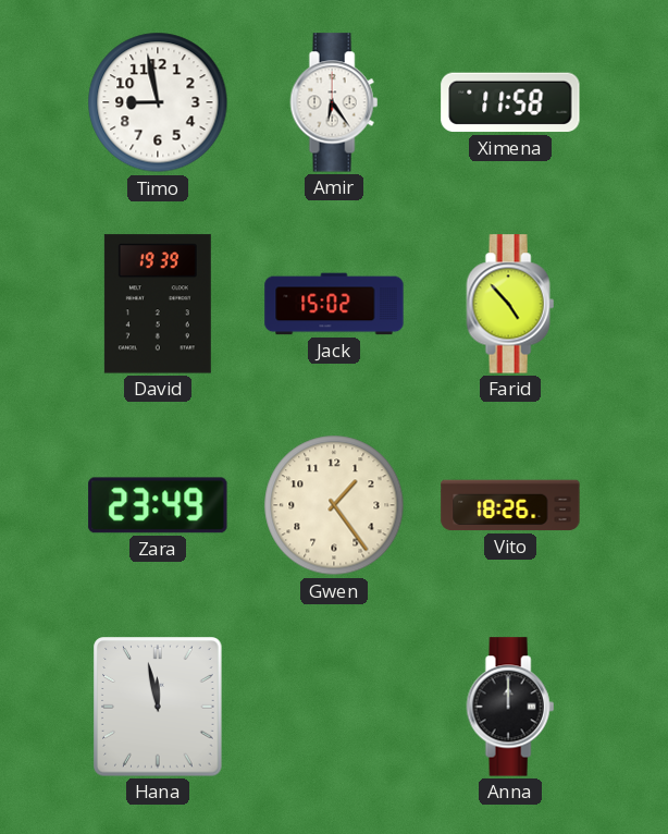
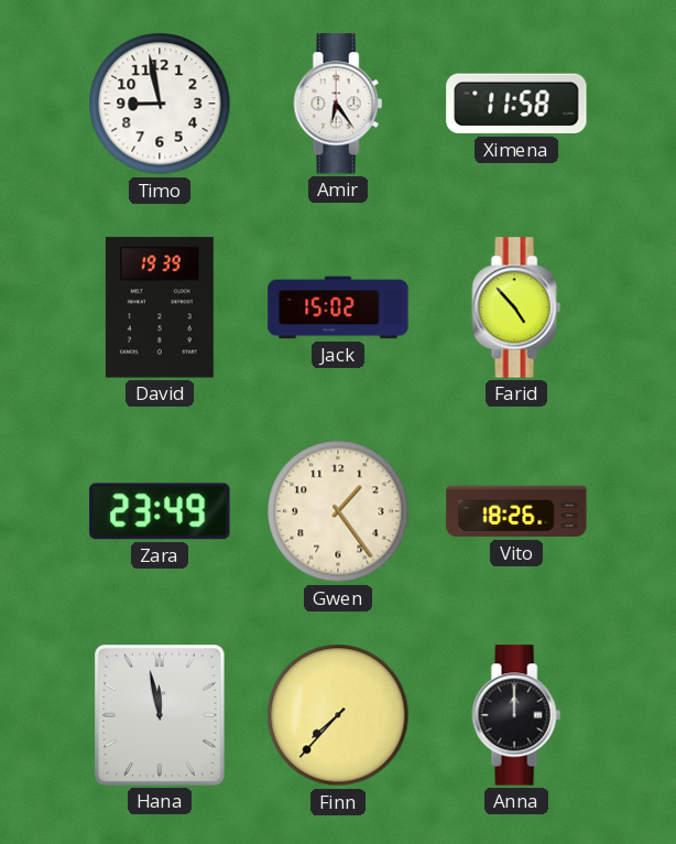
Finn: none -> 7:37 (338, 715)
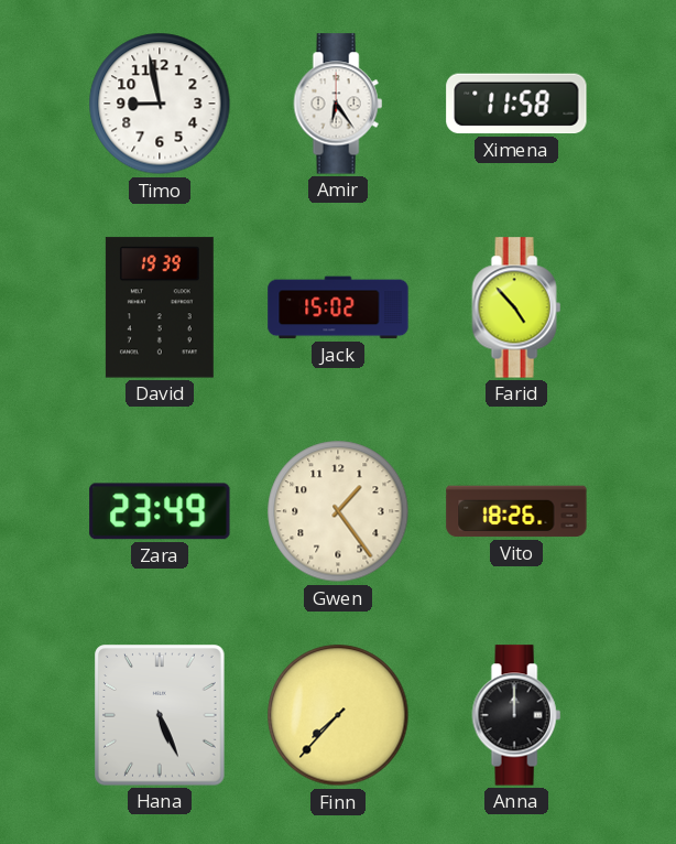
Hana: 11:58 -> 5:26 (160, 715)
